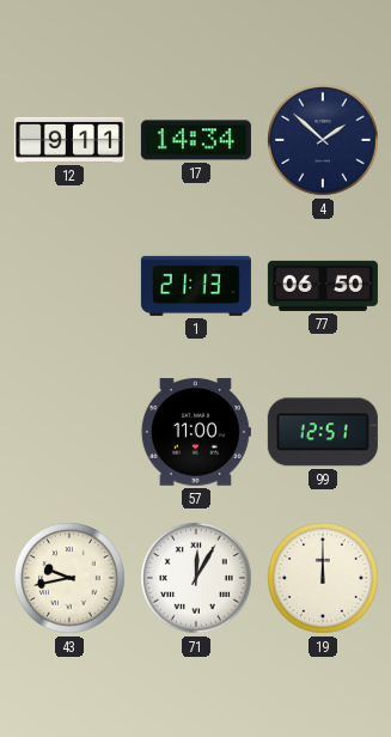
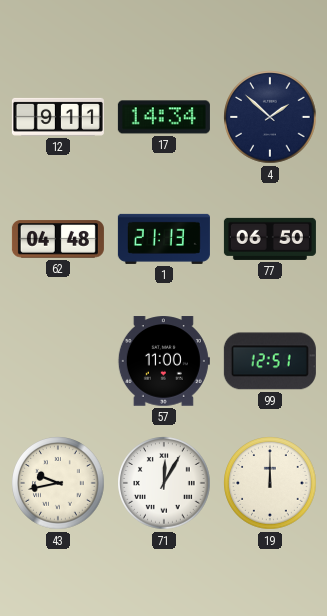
62: none -> 04:48 (58, 239)
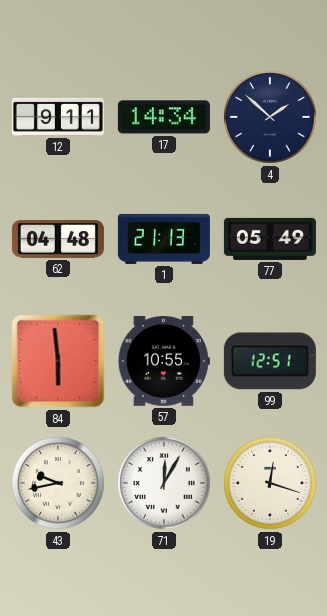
77: 06:50 -> 05:49 (270, 239)
84: none -> 5:59 (58, 361)
57: 11:00 -> 10:55 (164, 361)
19: 12:00 -> 12:18 (270, 483)
